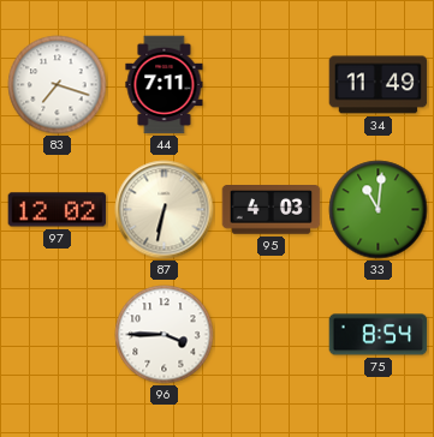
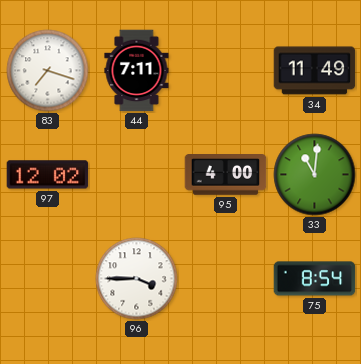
87: 6:32 -> none (165, 210)
95: 4:03 -> 4:00 (226, 175)
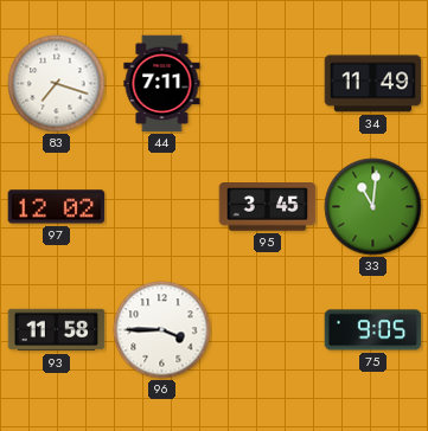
95: 4:00 -> 3:45 (268, 207)
93: none -> 11:58 (57, 330)
75: 8:54 -> 9:05 (373, 330)
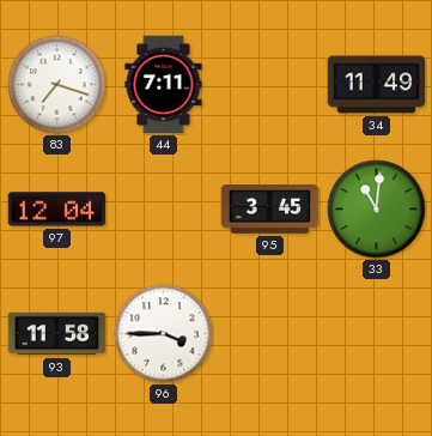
97: 12:02 -> 12:04 (57, 210)
75: 9:05 -> none (373, 330)
